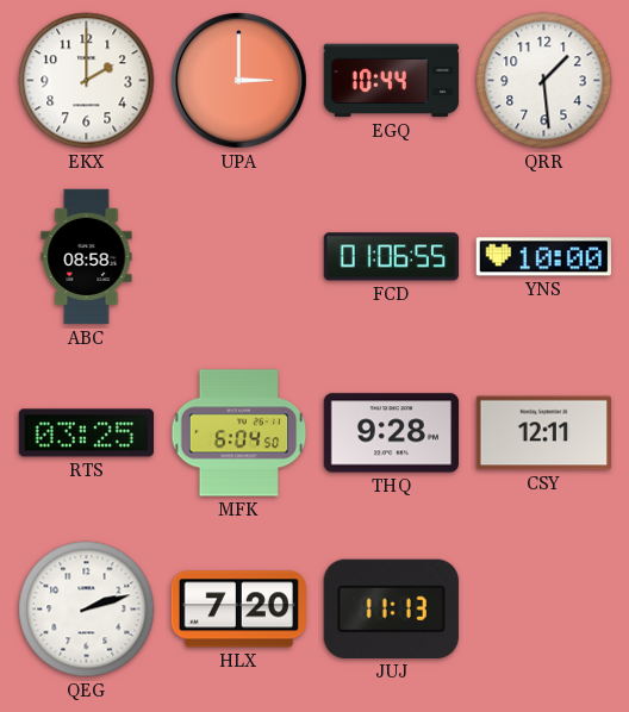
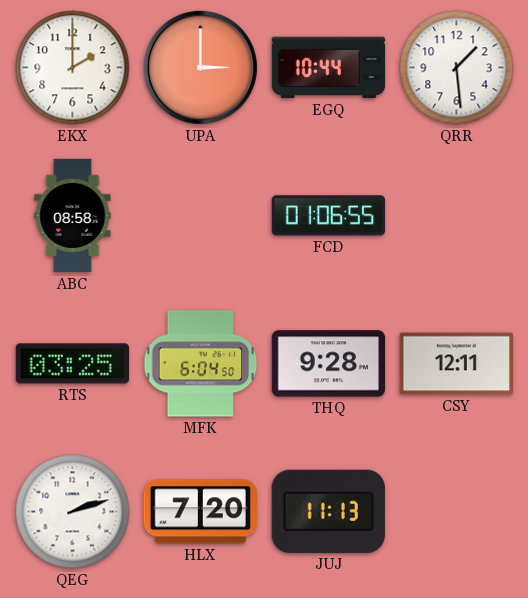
YNS: 10:00 -> none (543, 257)
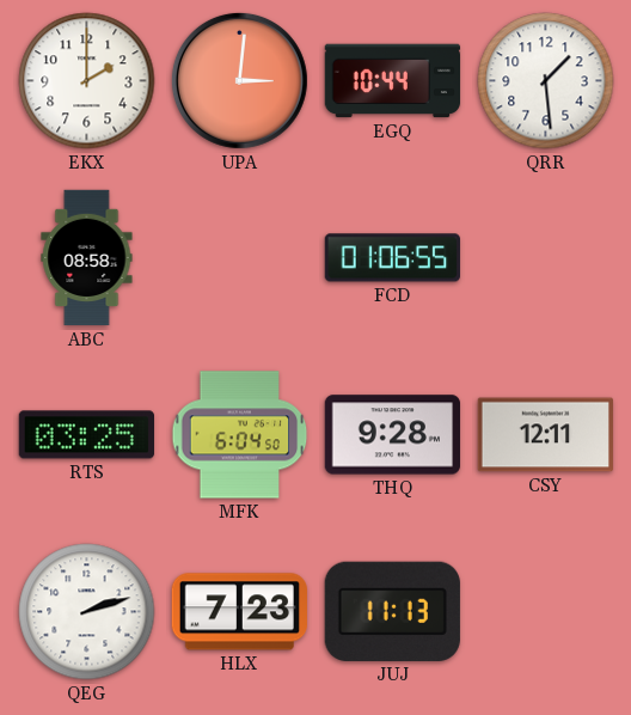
UPA: 3:00 -> 3:01 (239, 80)
HLX: 7:20 -> 7:23 (239, 612)
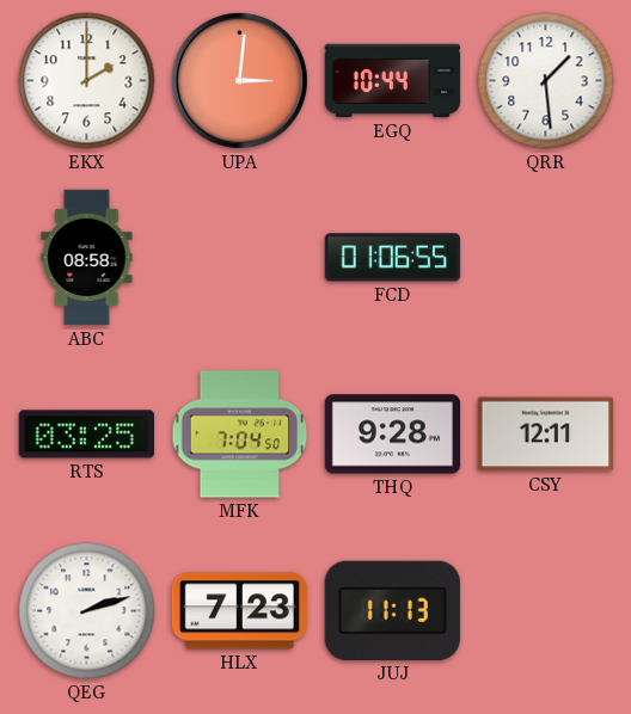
MFK: 6:04 -> 7:04 (240, 435)
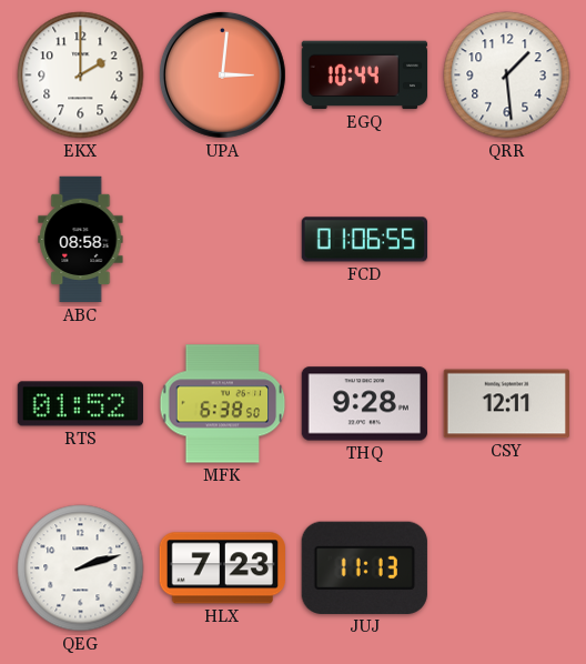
RTS: 03:25 -> 01:52 (80, 404)
MFK: 7:04 -> 6:38 (223, 404)
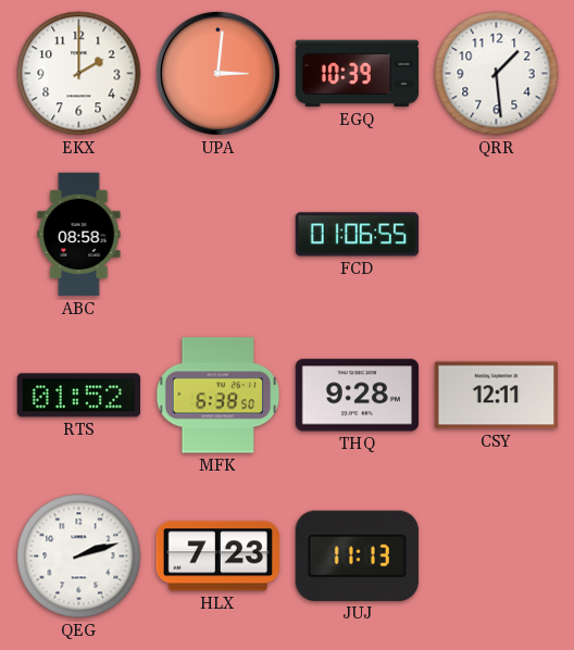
EGQ: 10:44 -> 10:39 (358, 74)
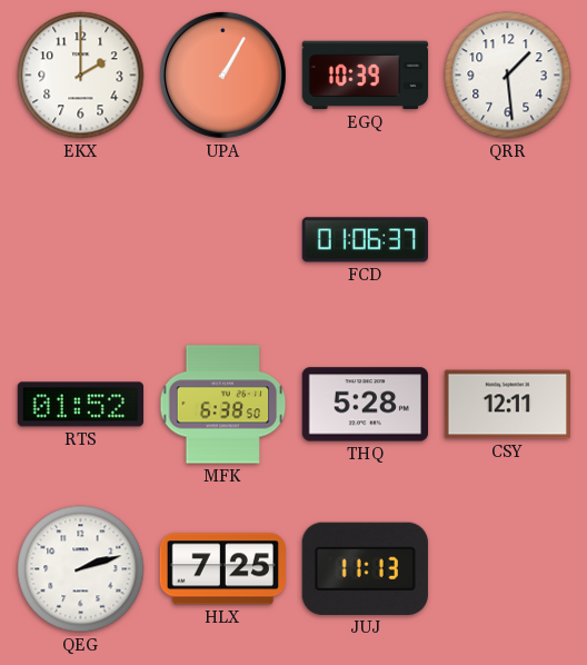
UPA: 3:01 -> 1:05 (222, 75)
ABC: 08:58 -> none (79, 235)
FCD: 01:06:55 -> 01:06:37 (365, 240)
THQ: 9:28 -> 5:28 (365, 405)
HLX: 7:23 -> 7:25 (222, 569)
